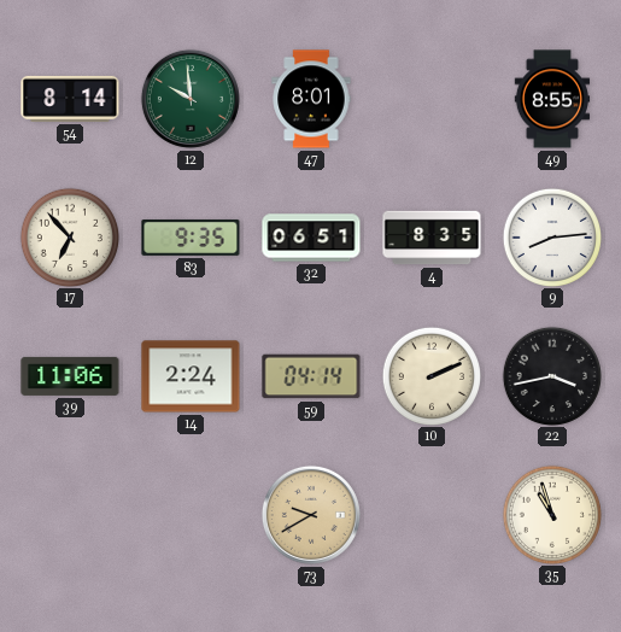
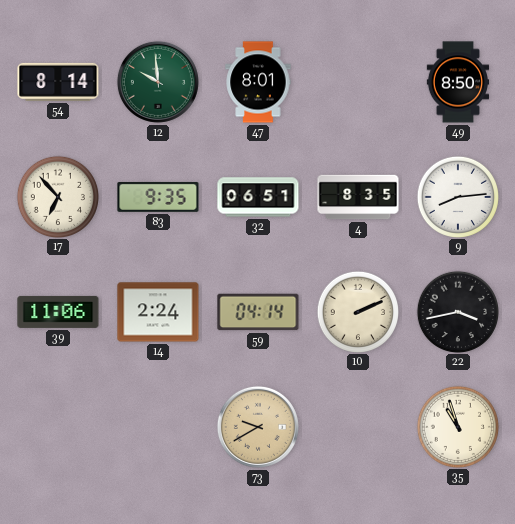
49: 8:55 -> 8:50 (458, 82)
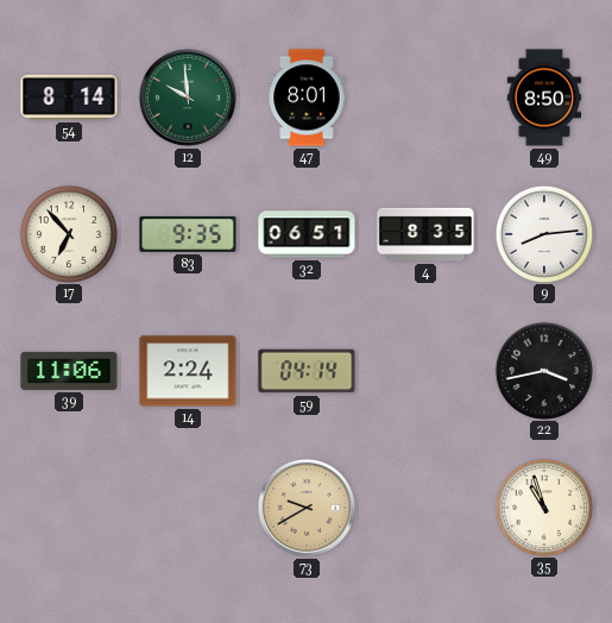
10: 2:11 -> none (357, 311)
